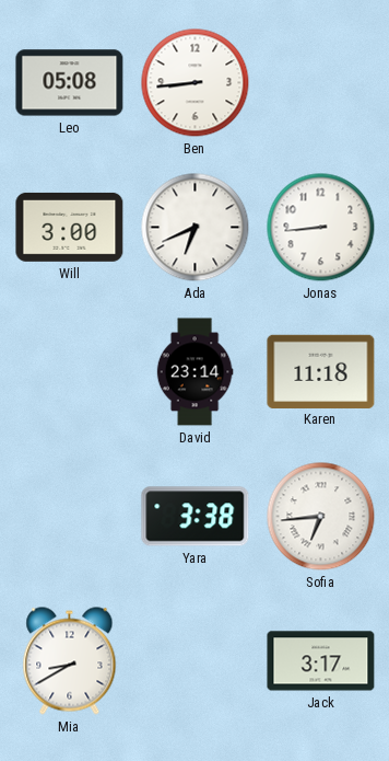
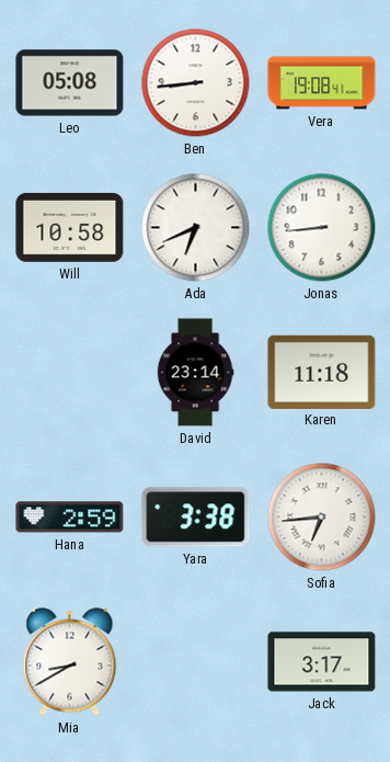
Vera: none -> 19:08 (322, 83)
Will: 3:00 -> 10:58 (70, 227)
Hana: none -> 2:59 (70, 518)
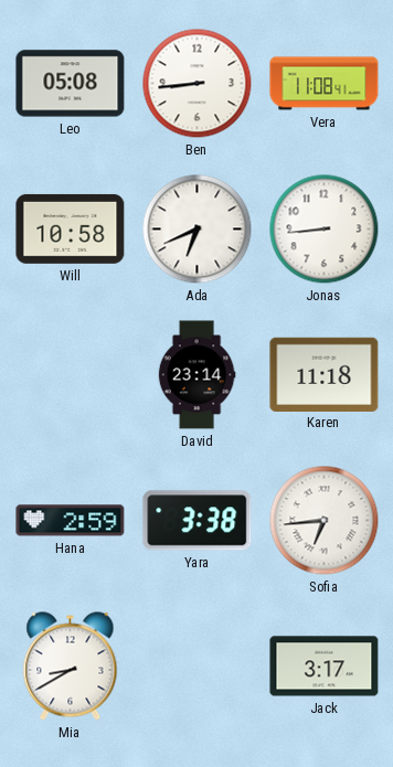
Vera: 19:08 -> 11:08 (325, 84)
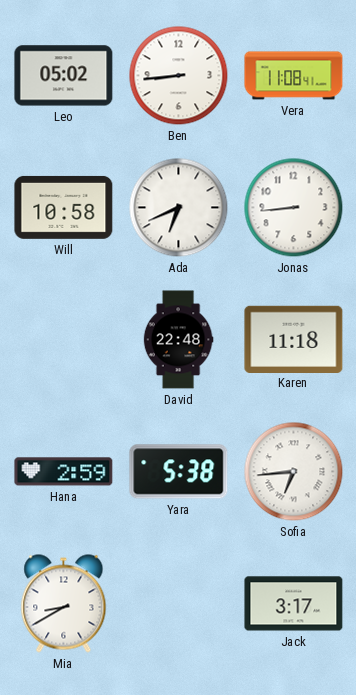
Leo: 05:08 -> 05:02 (64, 76)
David: 23:14 -> 22:48 (178, 340)
Yara: 3:38 -> 5:38 (179, 472)
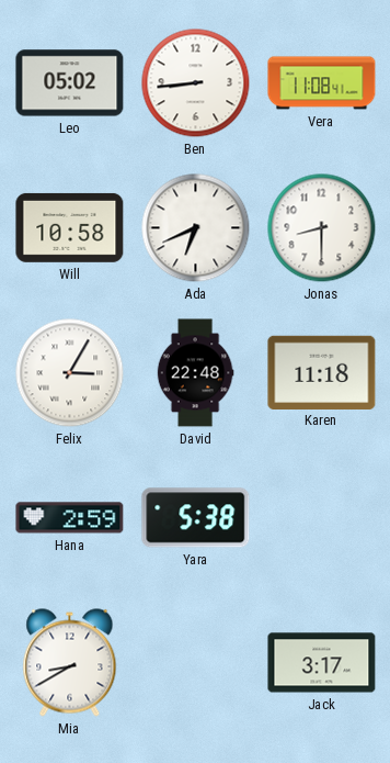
Jonas: 8:44 -> 8:30 (322, 228)
Felix: none -> 3:05 (70, 373)
Sofia: 6:44 -> none (294, 472)
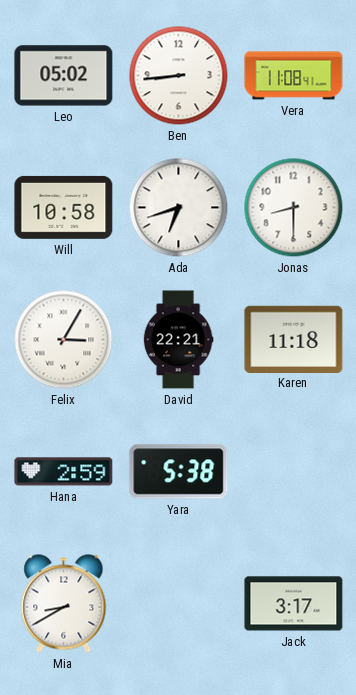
Ada: 6:41 -> 6:42 (179, 208)
David: 22:48 -> 22:21 (178, 340)
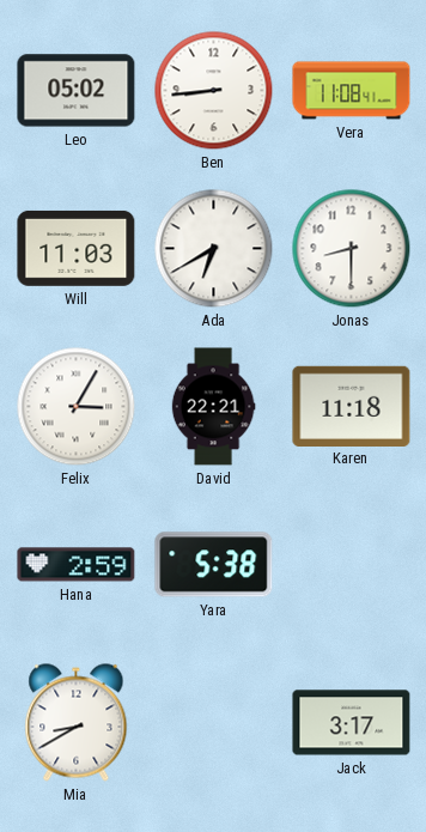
Will: 10:58 -> 11:03 (77, 248)
Ada: 6:42 -> 6:40 (214, 249)
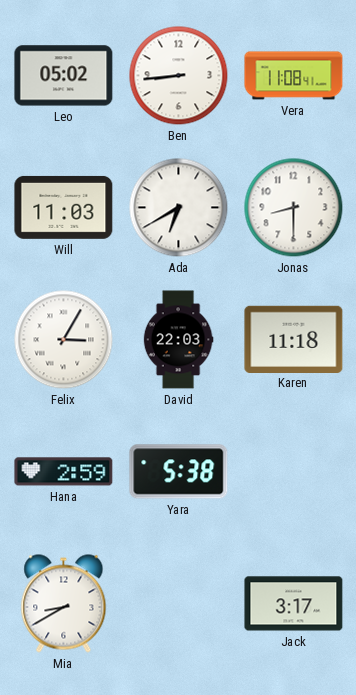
David: 22:21 -> 22:03 (178, 340)
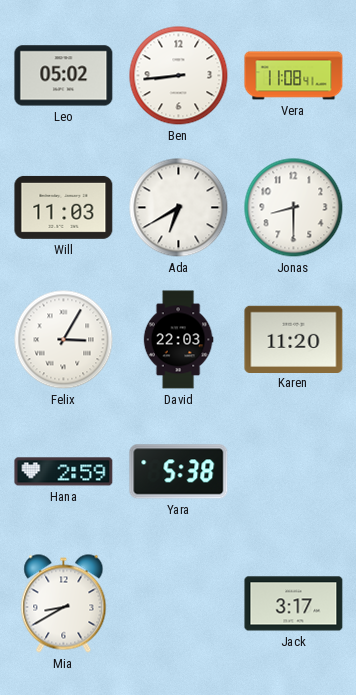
Karen: 11:18 -> 11:20 (294, 339)
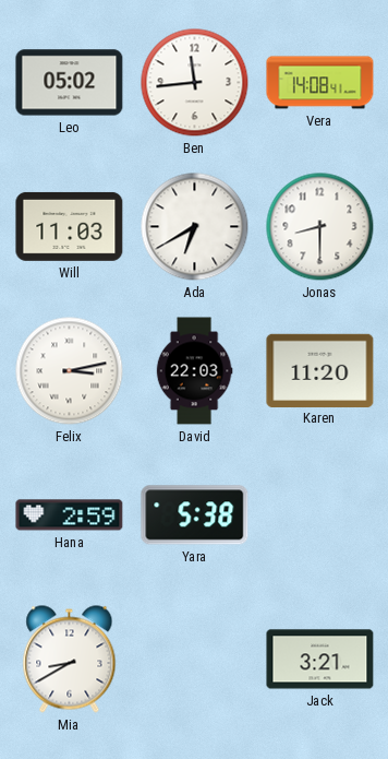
Ben: 8:44 -> 11:44 (195, 83)
Vera: 11:08 -> 14:08 (320, 83)
Felix: 3:05 -> 3:13 (70, 371)
Jack: 3:17 -> 3:21 (320, 660)
